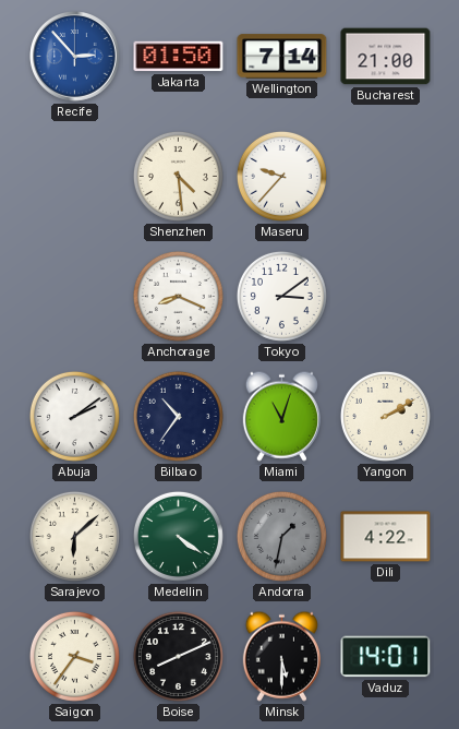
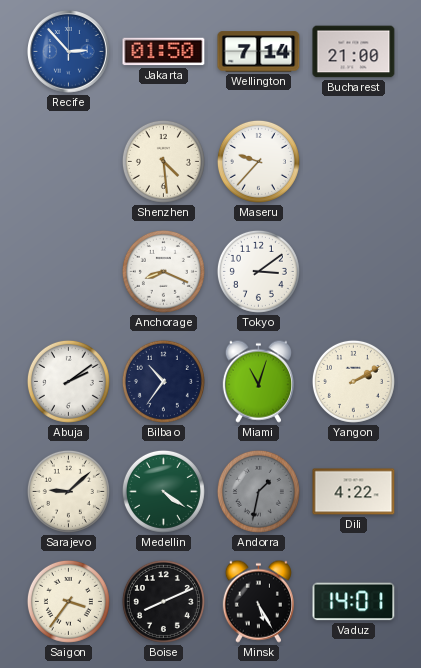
Sarajevo: 6:08 -> 9:08 (68, 491)
Minsk: 5:30 -> 5:25 (258, 601)
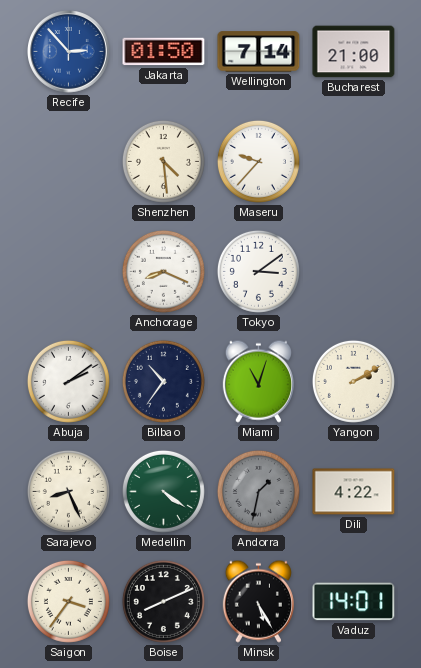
Sarajevo: 9:08 -> 8:26 (68, 491)
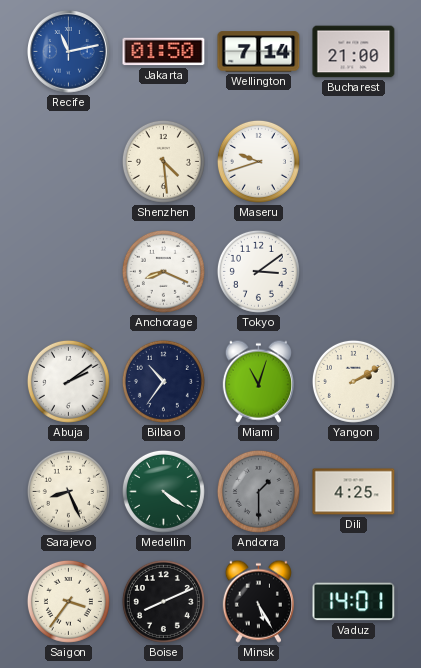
Recife: 2:53 -> 11:13 (69, 52)
Maseru: 9:37 -> 9:42 (258, 161)
Andorra: 1:32 -> 1:30 (258, 491)
Dili: 4:22 -> 4:25 (354, 492)
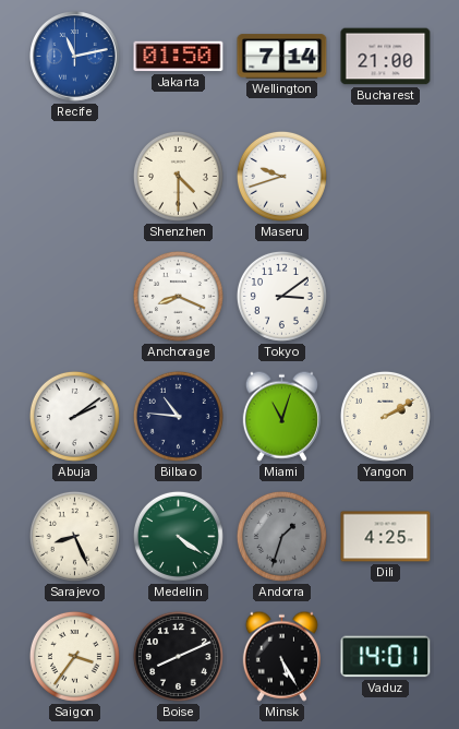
Shenzhen: 4:29 -> 4:30 (178, 176)
Bilbao: 10:36 -> 10:46 (178, 416)
Andorra: 1:30 -> 1:33 (281, 536)
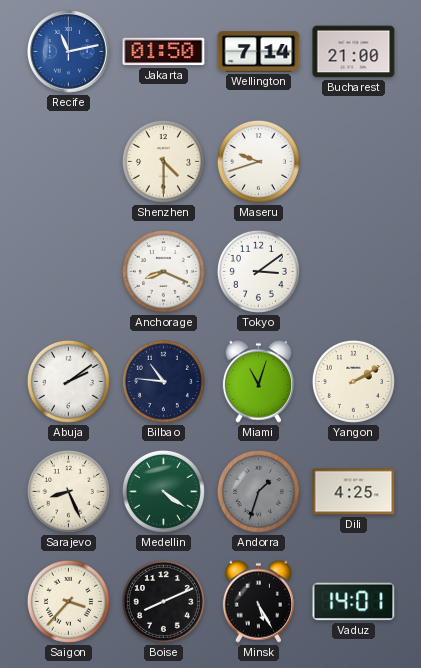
Saigon: 3:36 -> 3:37 (68, 601)
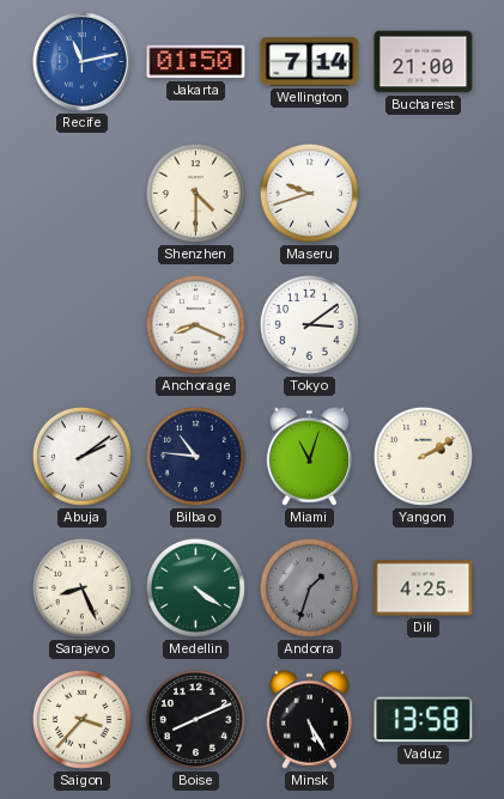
Vaduz: 14:01 -> 13:58 (424, 720)
